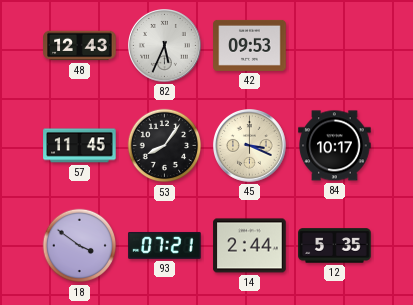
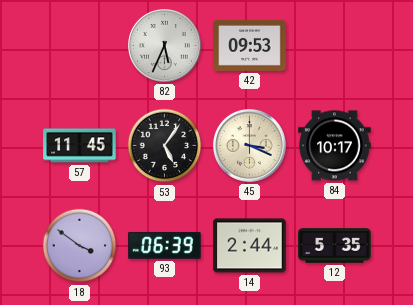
48: 12:43 -> none (80, 46)
53: 8:06 -> 5:06 (165, 146)
93: 07:21 -> 06:39 (165, 245)
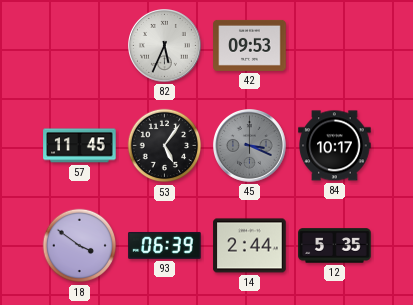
45 dial: cream -> grey (250, 146)
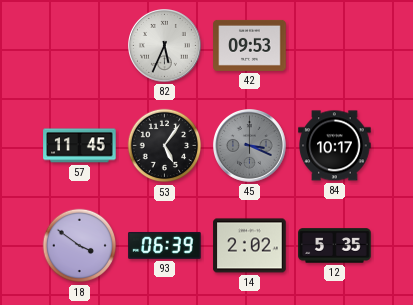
14: 2:44 -> 2:02 (250, 246)
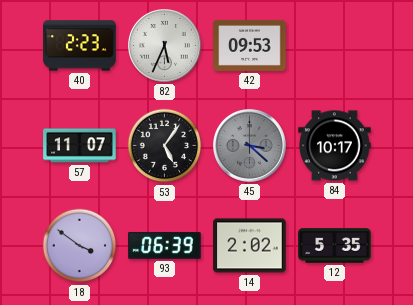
40: none -> 2:23 (80, 46)
57: 11:45 -> 11:07 (80, 146)
45: 3:19 -> 3:22 (250, 146)
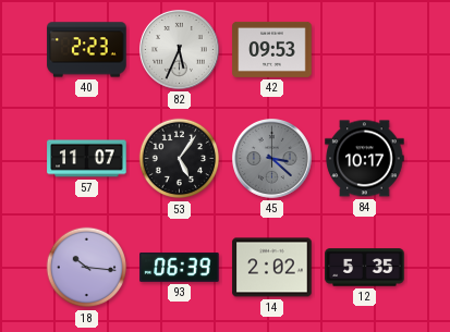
18: 3:51 -> 10:16 (87, 268)
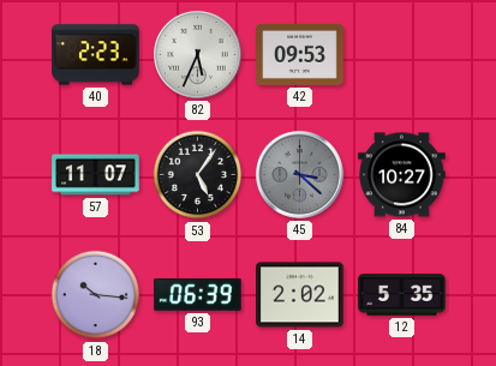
84: 10:17 -> 10:27 (402, 175)
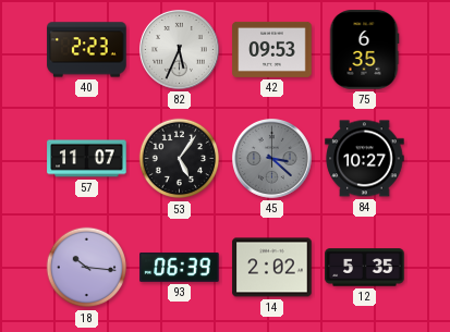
75: none -> 6:35 (364, 50)
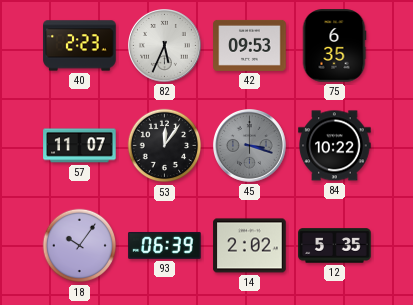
53: 5:06 -> 12:06 (165, 146)
45: 3:22 -> 3:18 (250, 146)
84: 10:27 -> 10:22 (335, 146)
18: 10:16 -> 10:06 (80, 246)
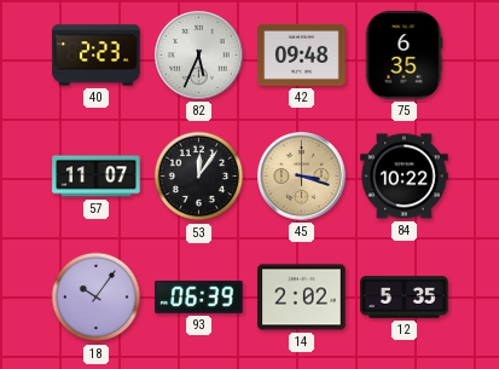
42: 09:53 -> 09:48 (302, 54)
45 dial: grey -> champagne (302, 177)
